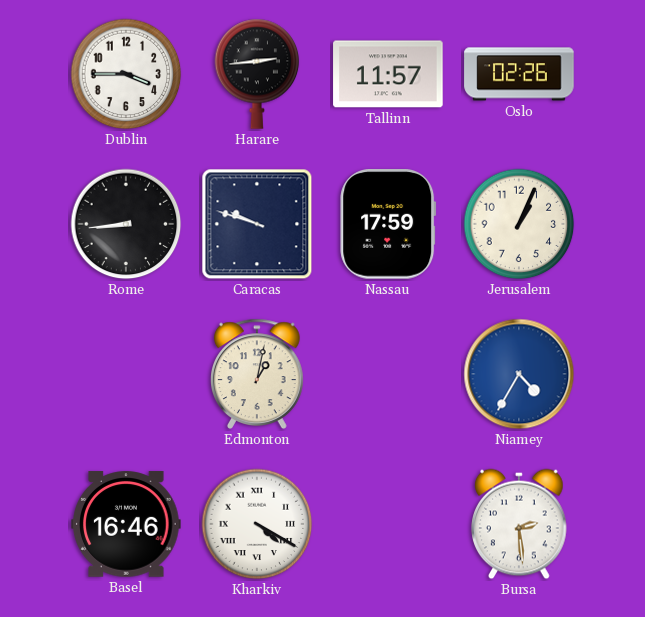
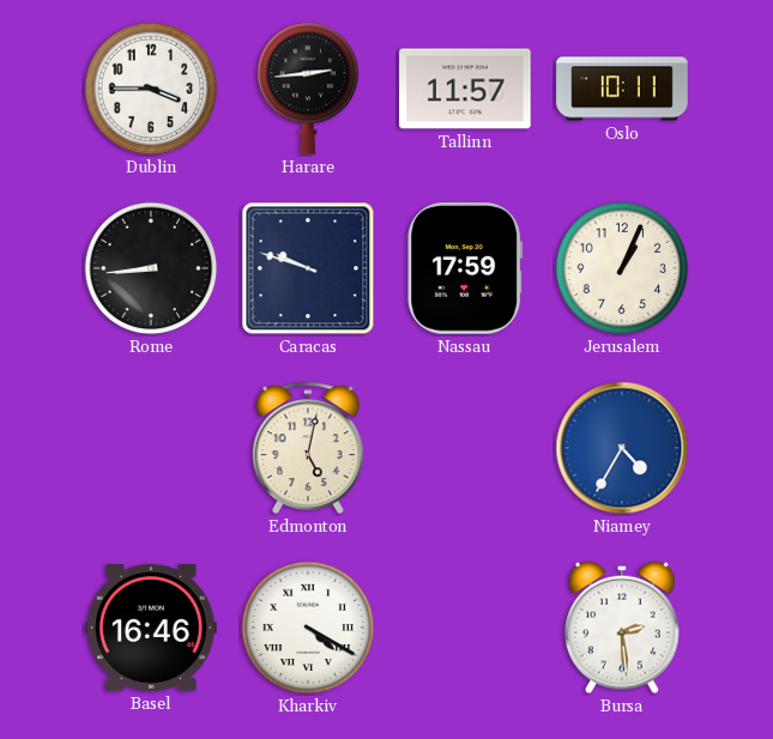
Oslo: 02:26 -> 10:11 (622, 89)
Edmonton: 1:02 -> 5:02 (309, 448)
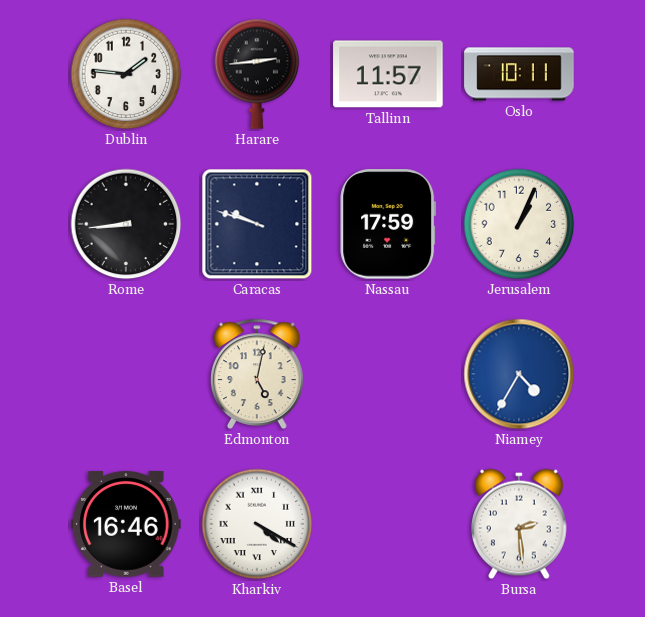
Dublin: 3:45 -> 1:46 (126, 74)
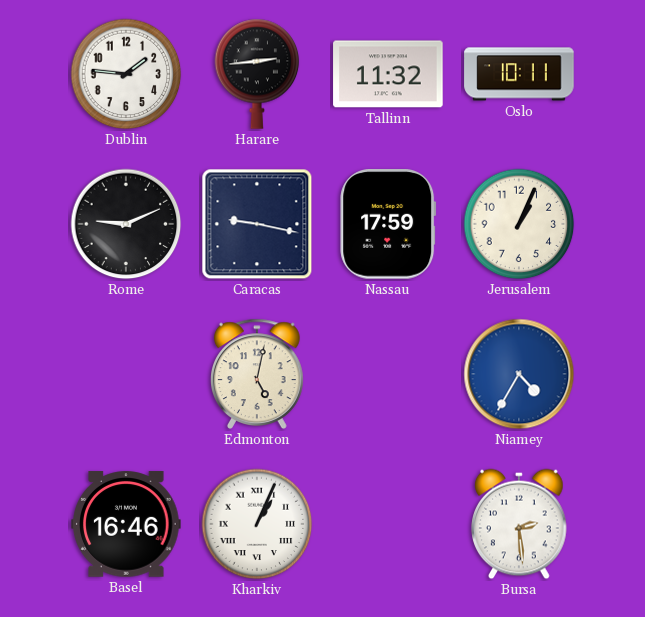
Tallinn: 11:57 -> 11:32 (388, 74)
Rome: 8:44 -> 9:11 (126, 224)
Caracas: 9:48 -> 9:17 (257, 224)
Kharkiv: 4:20 -> 1:04 (257, 524)
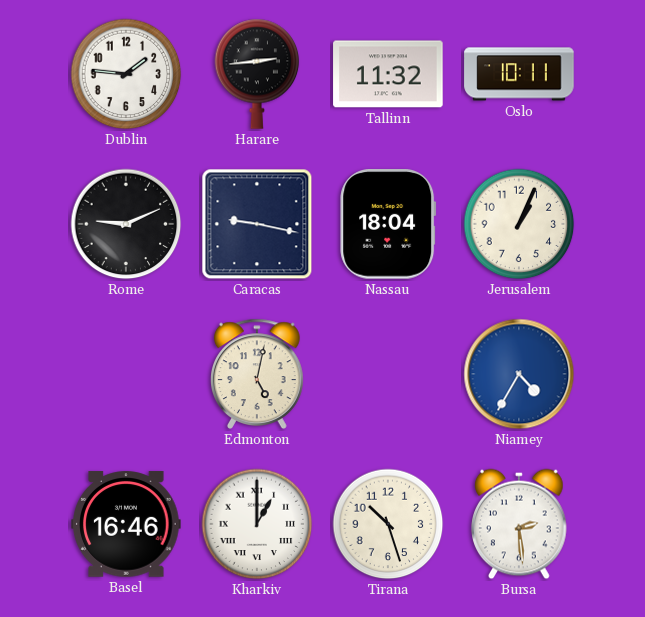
Nassau: 17:59 -> 18:04 (388, 224)
Kharkiv: 1:04 -> 1:00 (257, 524)
Tirana: none -> 10:27 (388, 524)
